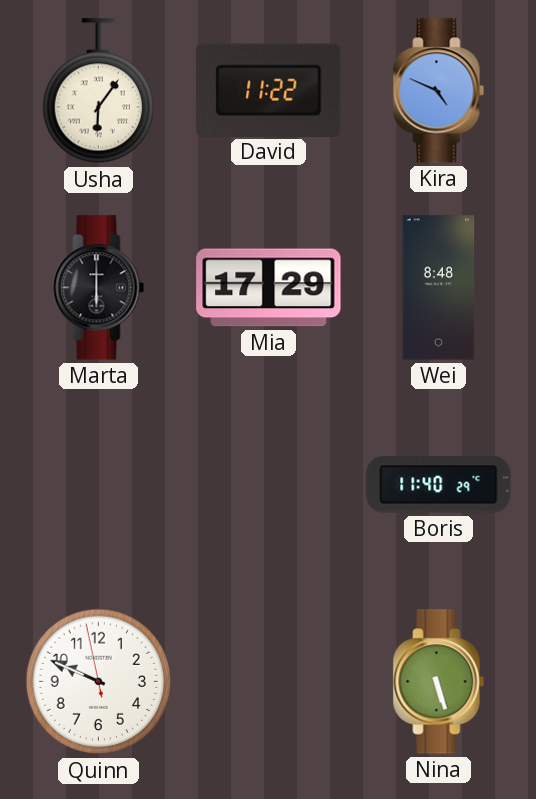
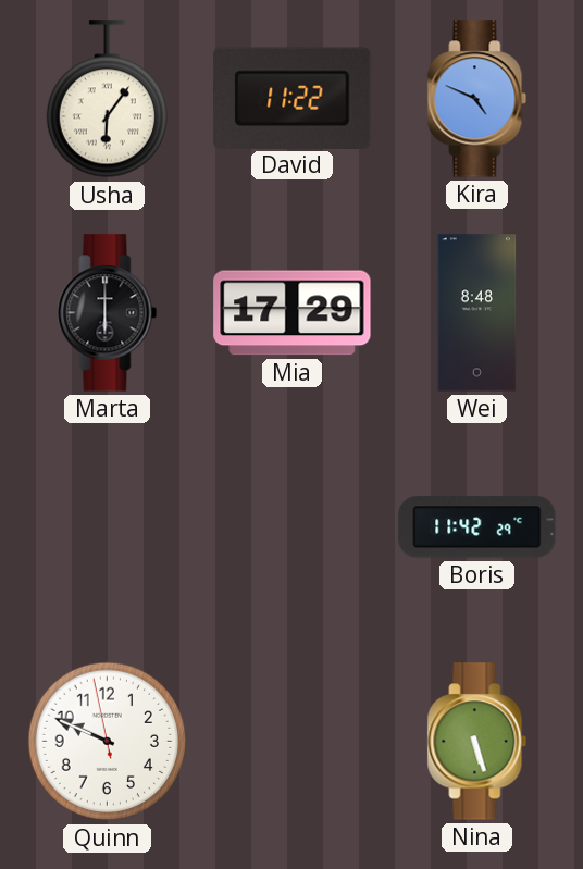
Boris: 11:40 -> 11:42 (477, 527)
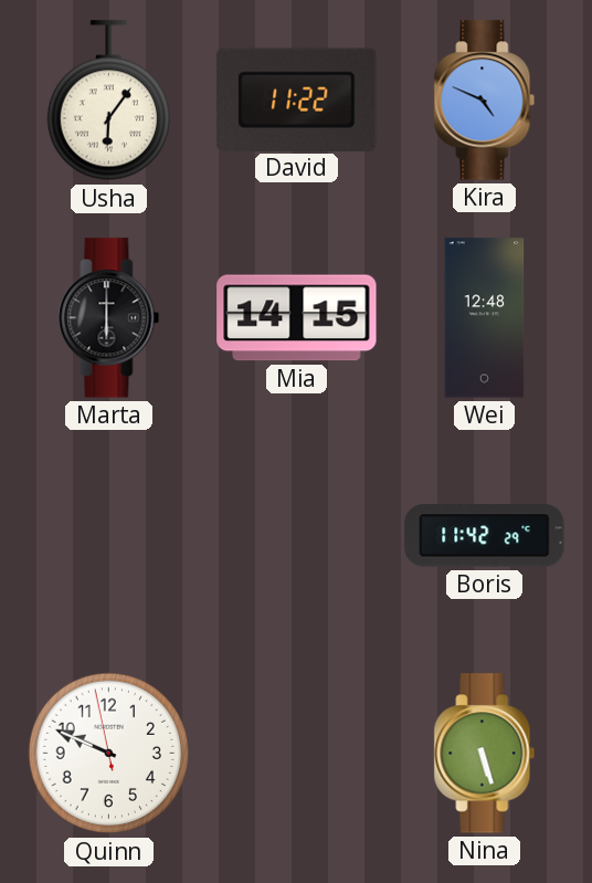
Mia: 17:29 -> 14:15 (297, 318)
Wei: 8:48 -> 12:48 (485, 318)
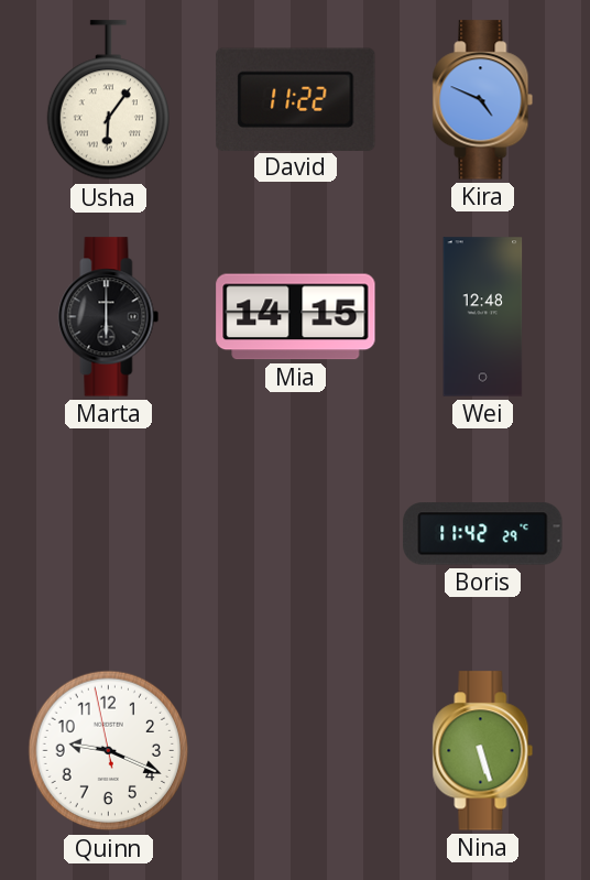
Quinn: 9:48 -> 9:18 (109, 751)
